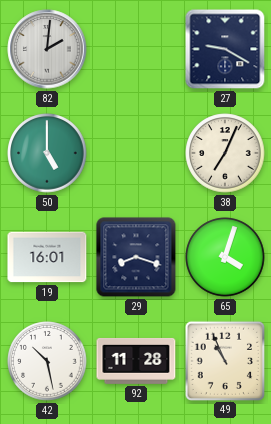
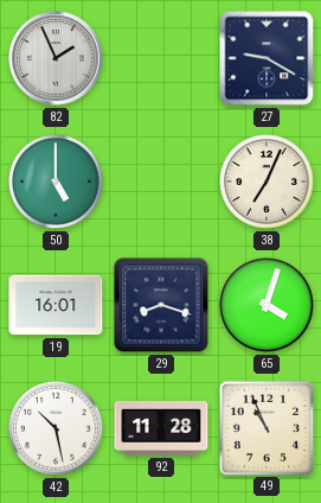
82: 2:01 -> 1:56 (56, 58)
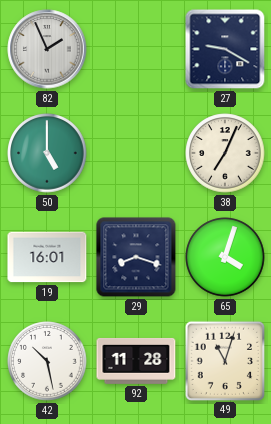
49: 10:56 -> 11:03 (224, 360)
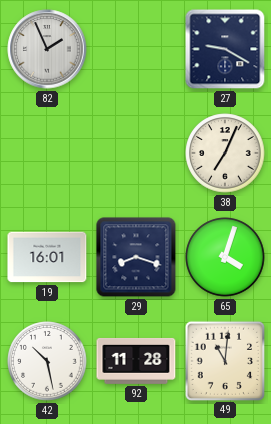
50: 5:00 -> none (47, 153)
49: 11:03 -> 11:01 (224, 360)
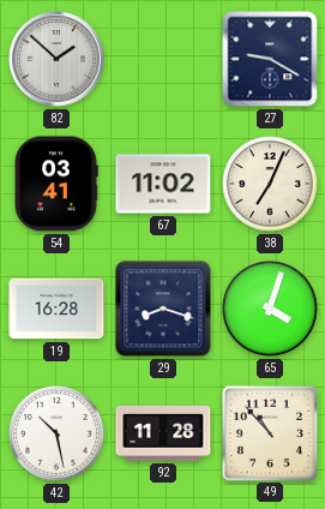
82: 1:56 -> 1:52 (56, 59)
54: none -> 03:41 (56, 184)
67: none -> 11:02 (163, 184)
19: 16:01 -> 16:28 (56, 309)
49: 11:01 -> 10:53 (269, 432)
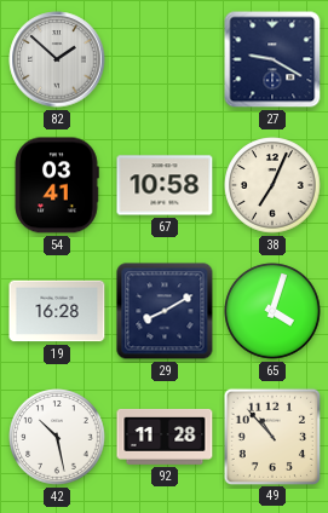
67: 11:02 -> 10:58 (165, 185)
29: 8:18 -> 8:10 (165, 311)
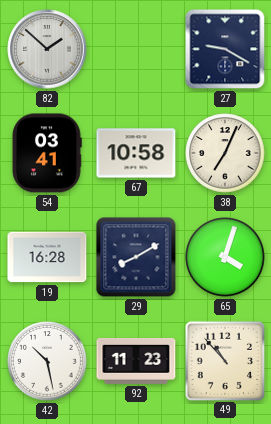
92: 11:28 -> 11:23 (136, 361)
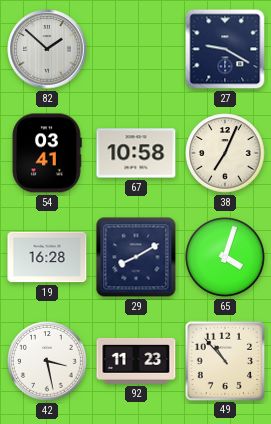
42: 10:28 -> 3:28 (47, 361)
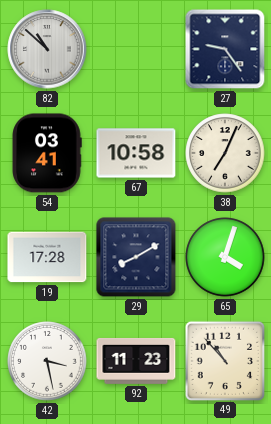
82: 1:52 -> 10:52 (47, 49)
27: 9:20 -> 9:24 (225, 49)
19: 16:28 -> 17:28 (47, 257)
